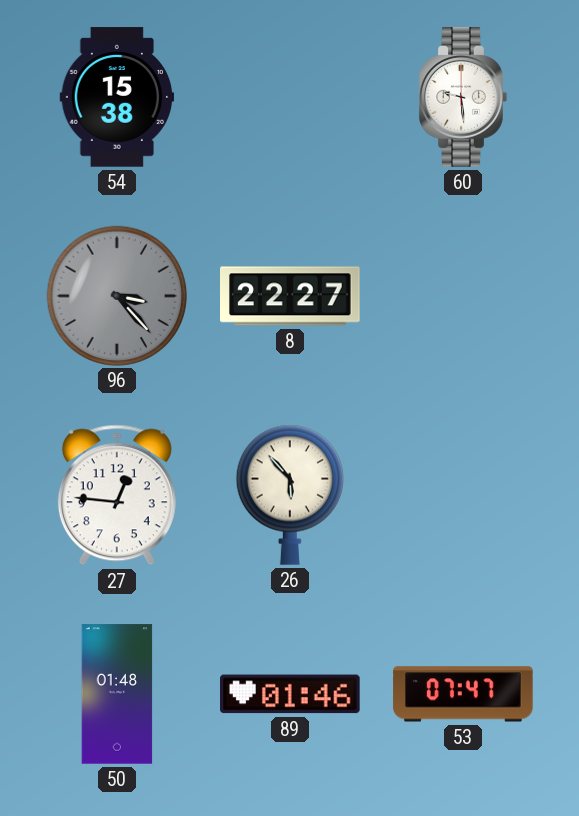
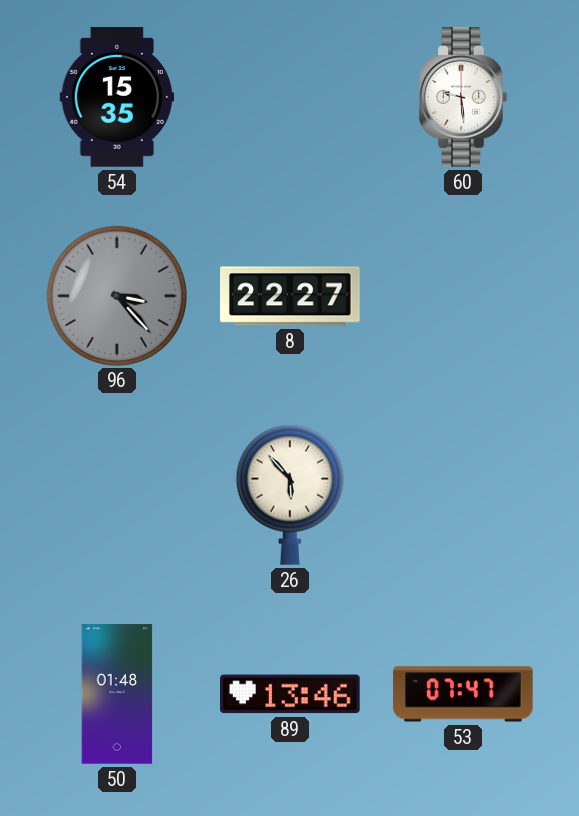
54: 15:38 -> 15:35 (117, 97)
27: 12:46 -> none (117, 495)
89: 01:46 -> 13:46 (291, 694)
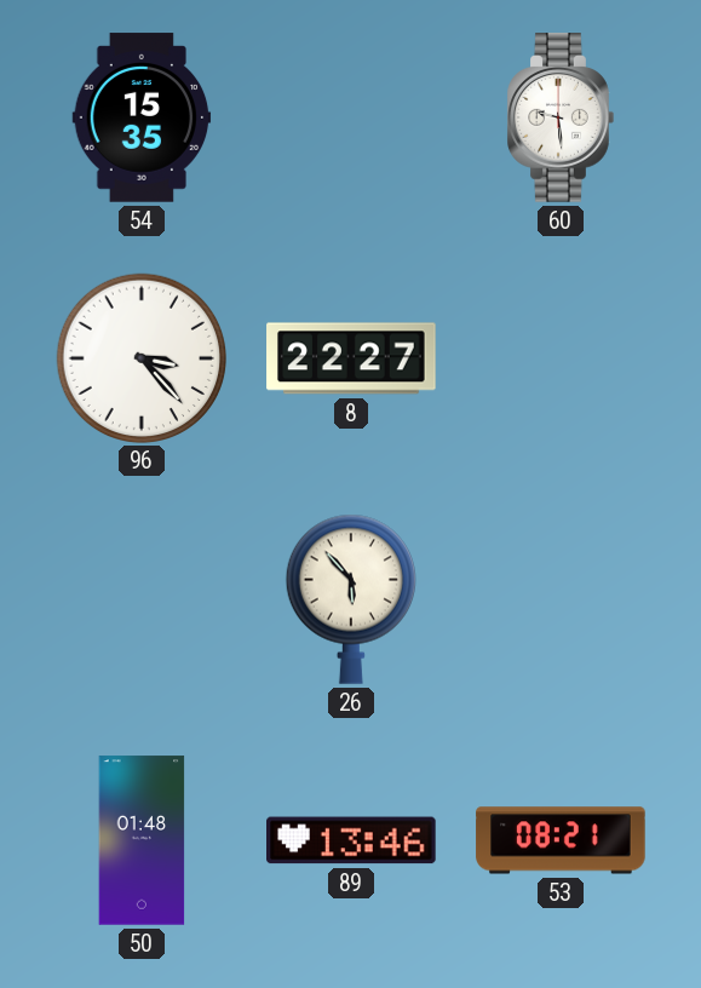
96 dial: grey -> white (140, 357)
53: 07:47 -> 08:21 (561, 840)
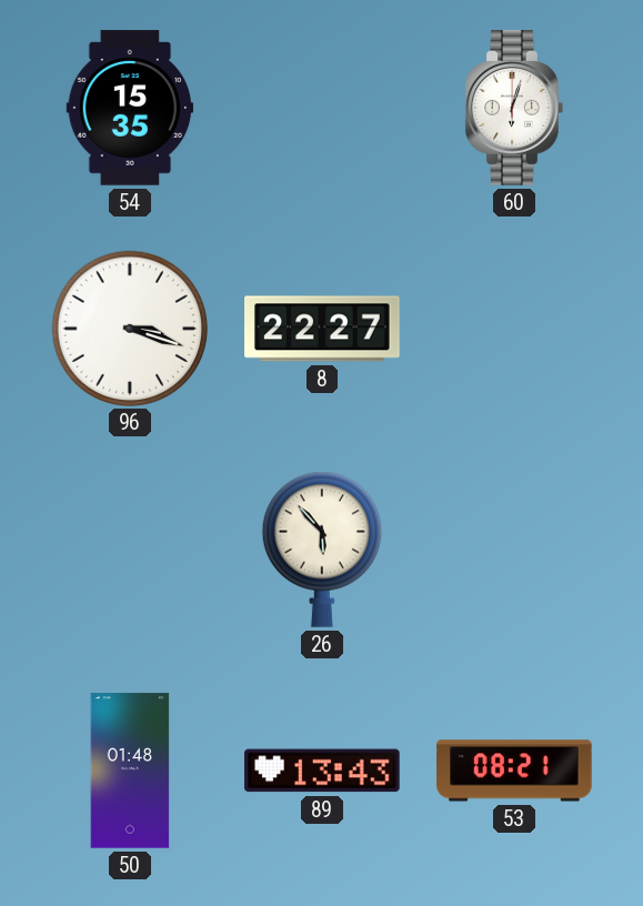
60: 9:29 -> 6:03 (514, 108)
96: 3:23 -> 3:18 (129, 328)
89: 13:46 -> 13:43 (323, 771)
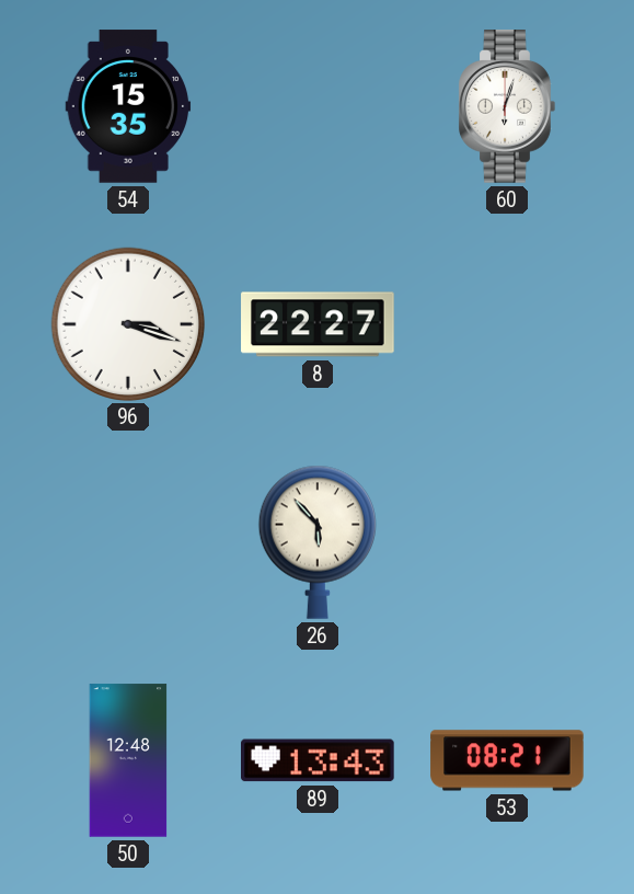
50: 01:48 -> 12:48 (128, 760)
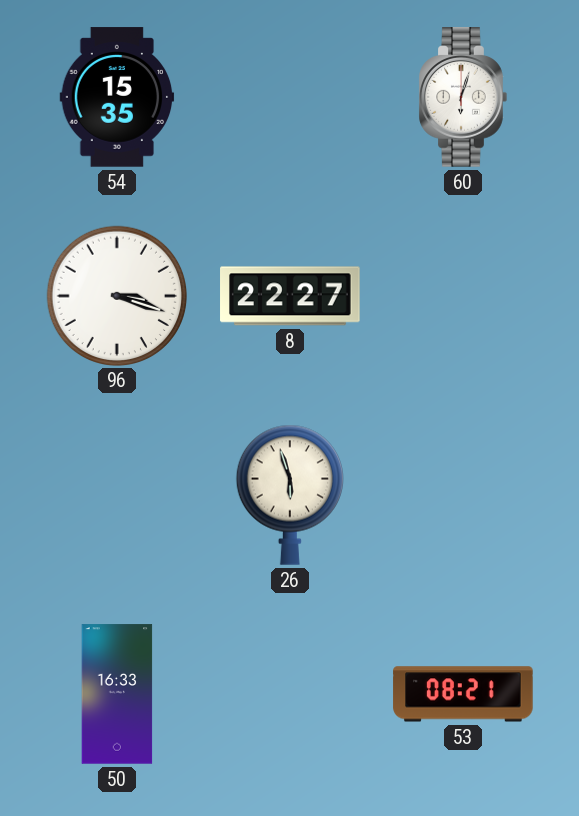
26: 5:53 -> 5:57 (290, 495)
50: 12:48 -> 16:33 (117, 694)
89: 13:43 -> none (319, 760)
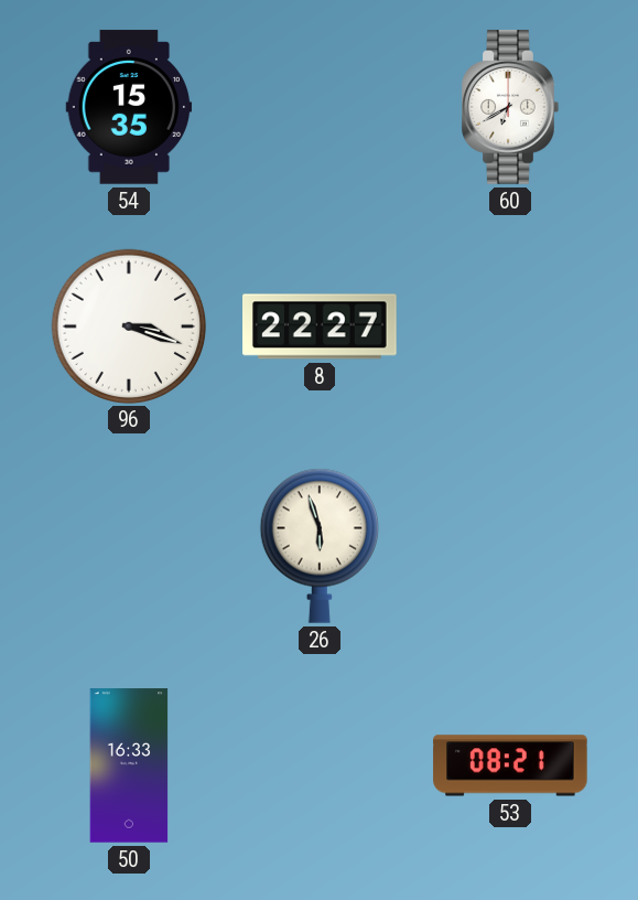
60: 6:03 -> 6:40 (510, 107)
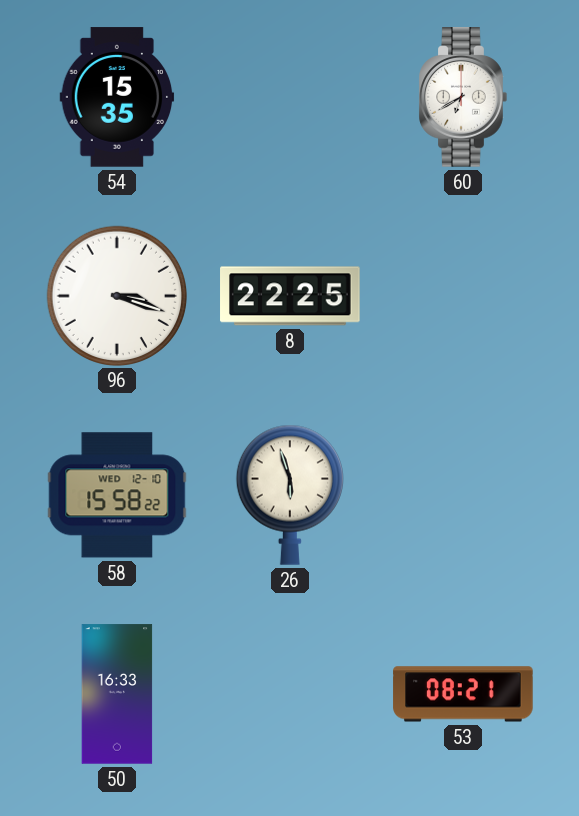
8: 22:27 -> 22:25 (290, 296)
58: none -> 15:58 (117, 495)
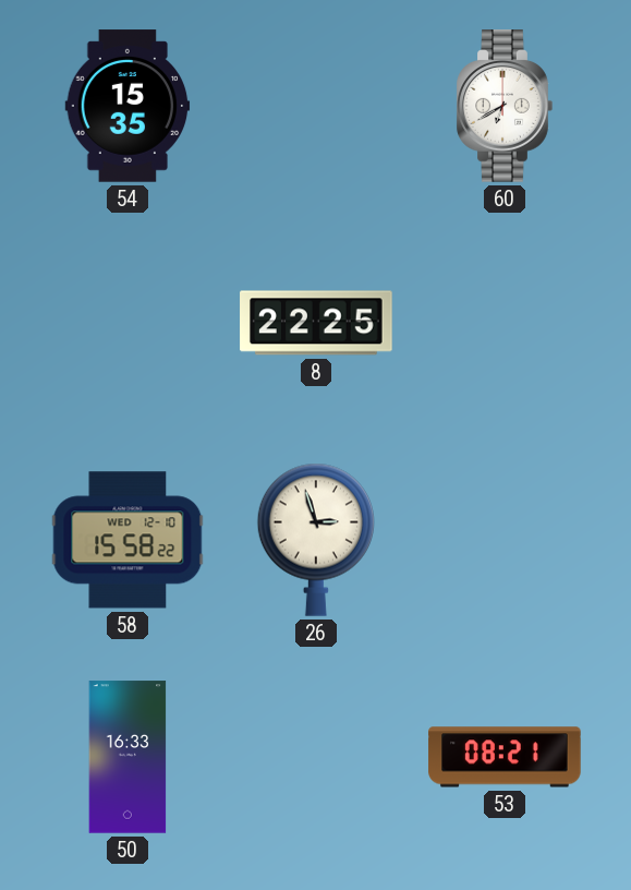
96: 3:18 -> none (116, 295)
26: 5:57 -> 2:57 (316, 540)
